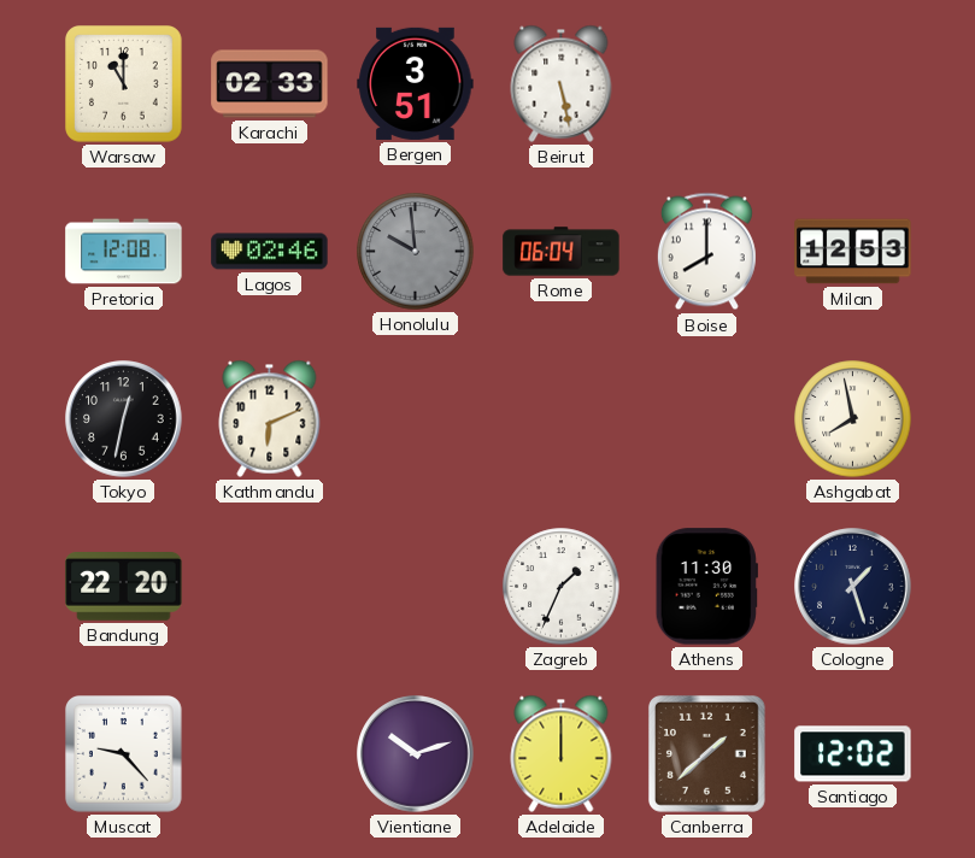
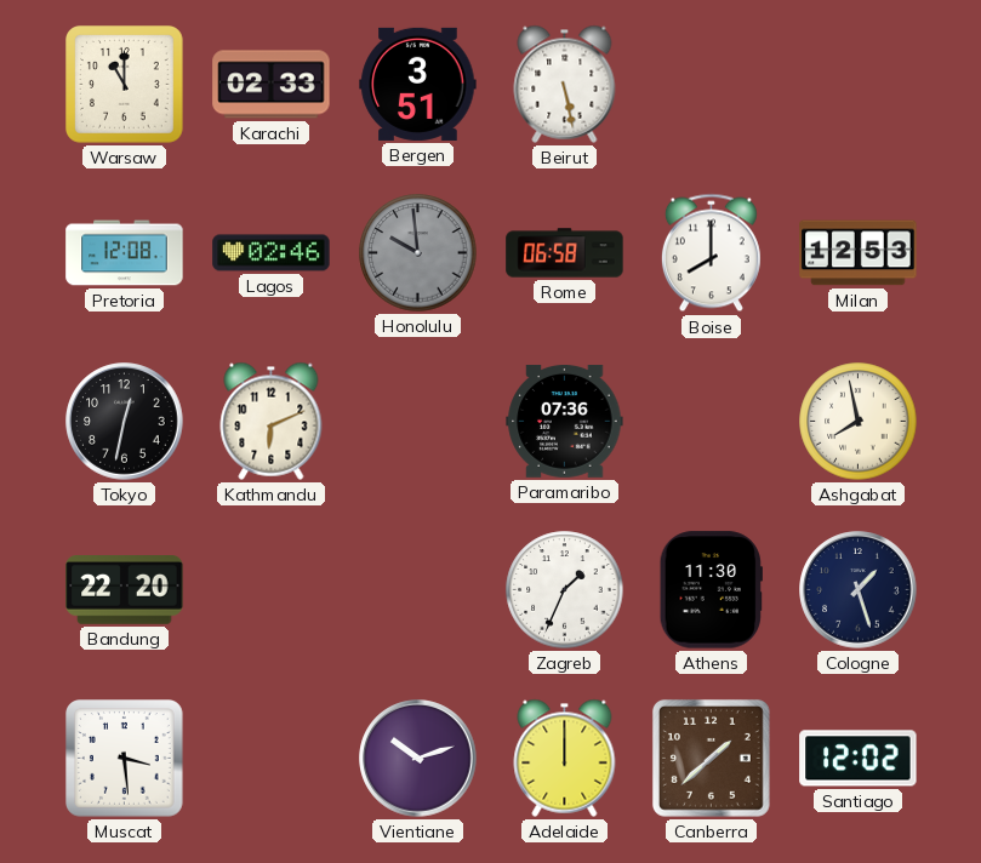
Rome: 06:04 -> 06:58 (565, 253)
Paramaribo: none -> 07:36 (565, 422)
Muscat: 9:23 -> 3:29 (125, 759)
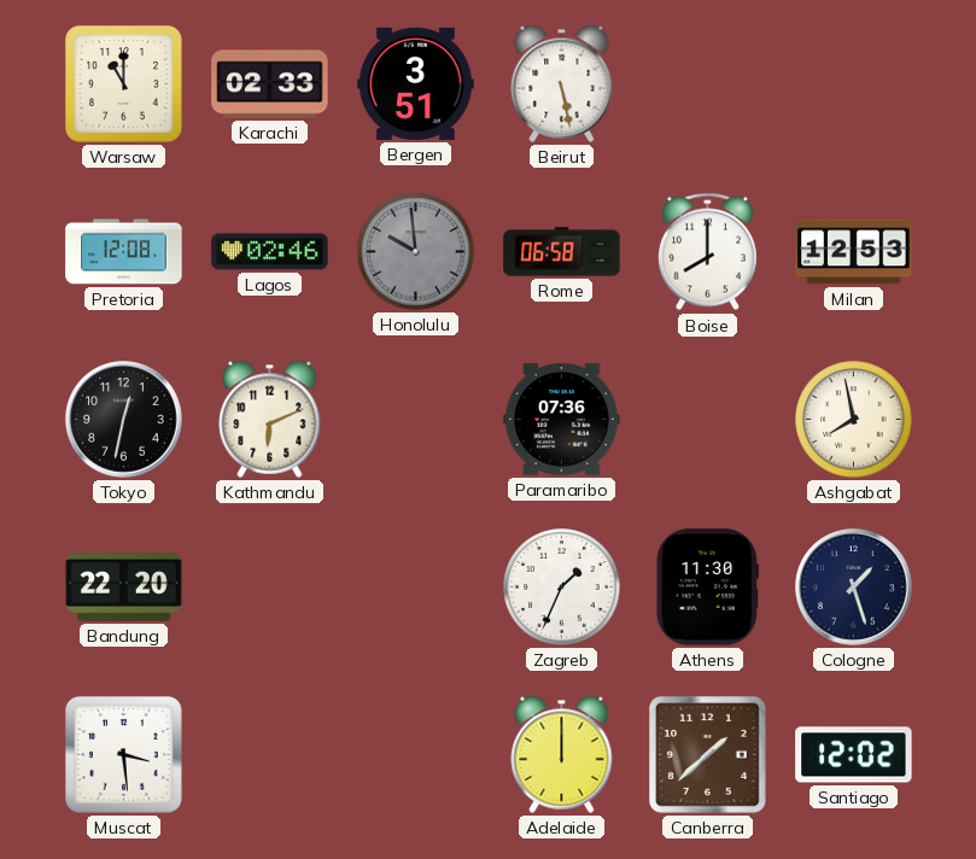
Vientiane: 10:12 -> none (418, 759)
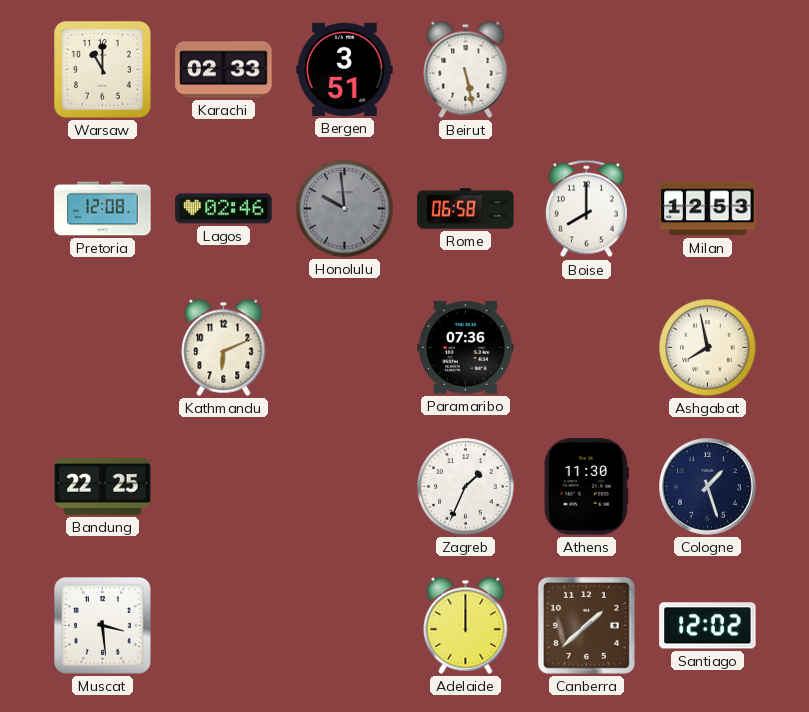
Tokyo: 12:32 -> none (124, 420)
Bandung: 22:20 -> 22:25 (103, 487)
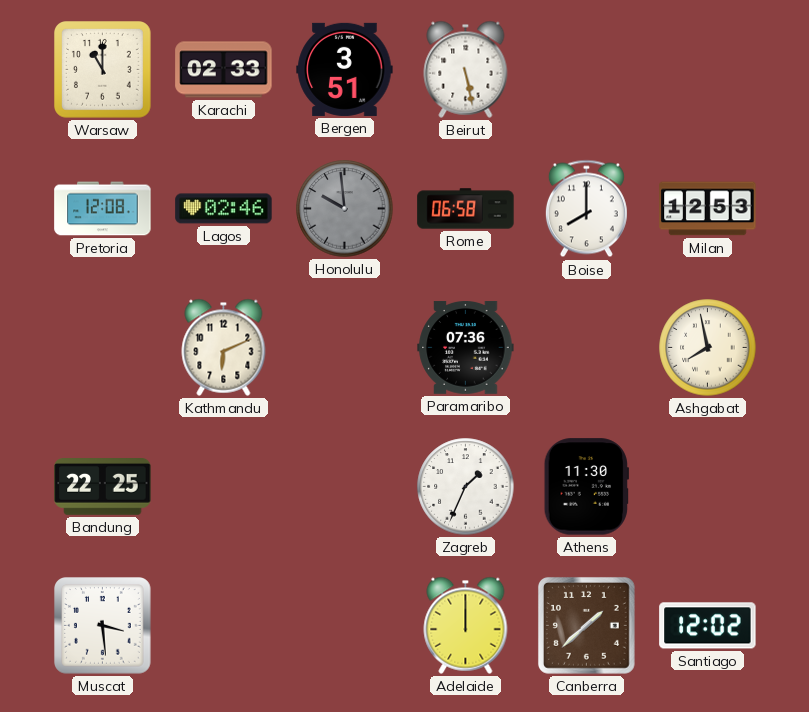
Cologne: 1:27 -> none (708, 487)
